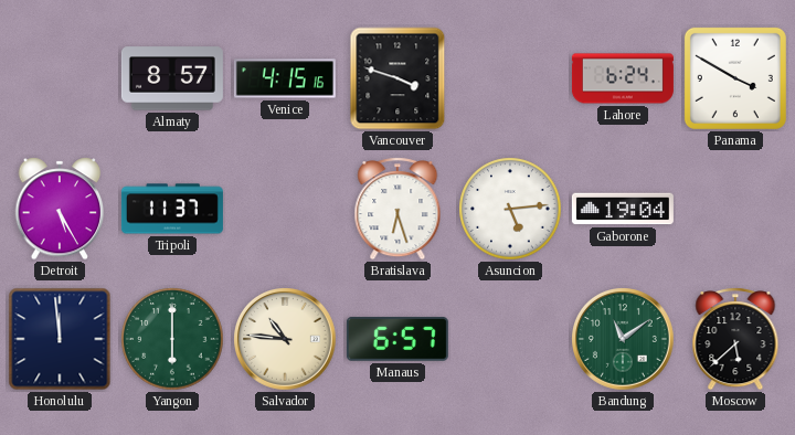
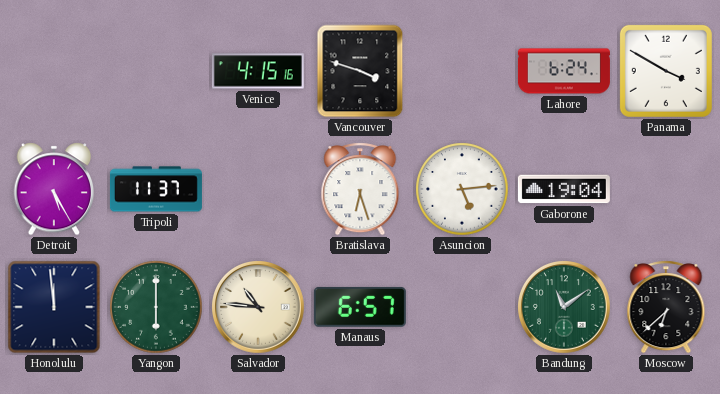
Almaty: 8:57 -> none (172, 78)
Moscow: 5:38 -> 6:38 (666, 307)
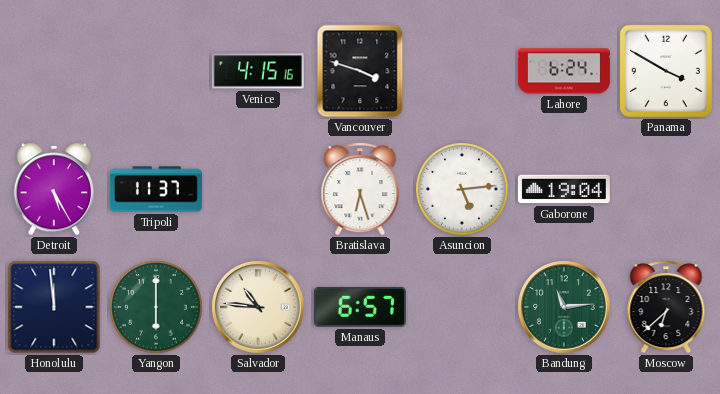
Bandung: 11:09 -> 11:14 (565, 308)
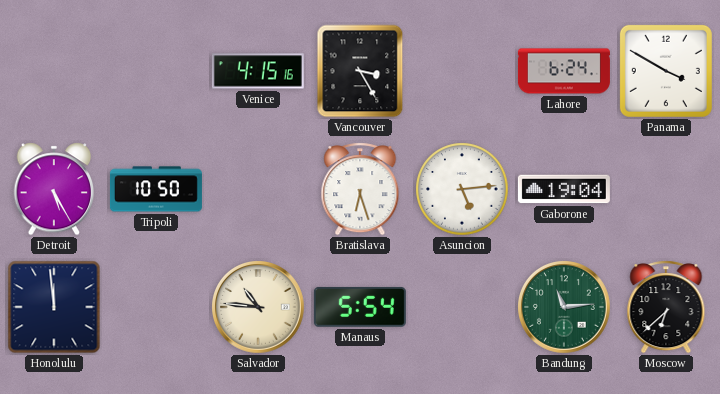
Vancouver: 3:48 -> 3:25 (360, 71)
Tripoli: 11:37 -> 10:50 (156, 189)
Yangon: 6:00 -> none (156, 307)
Manaus: 6:57 -> 5:54 (360, 307)
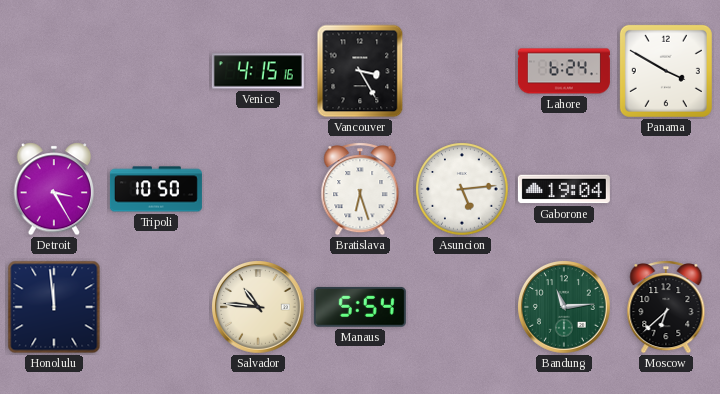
Detroit: 5:25 -> 3:25 (54, 189)
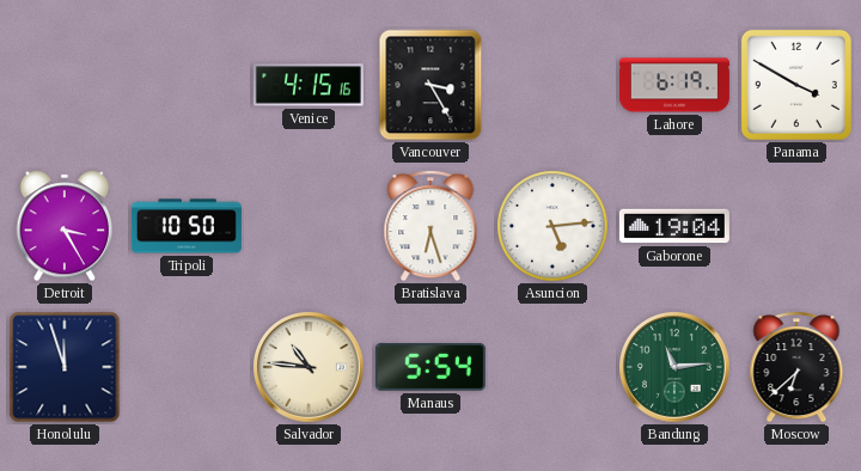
Lahore: 6:24 -> 6:19 (674, 85)
Honolulu: 11:59 -> 11:57 (65, 367)
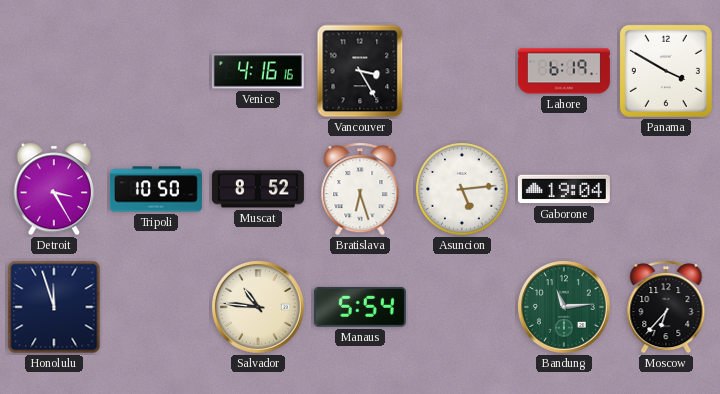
Venice: 4:15 -> 4:16 (258, 71)
Muscat: none -> 8:52 (258, 189)
Moscow: 6:38 -> 6:37 (666, 307)
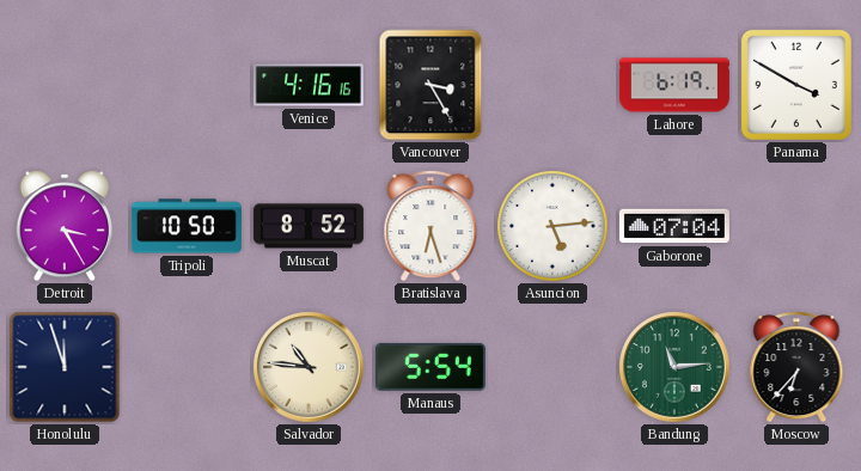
Gaborone: 19:04 -> 07:04 (674, 226)
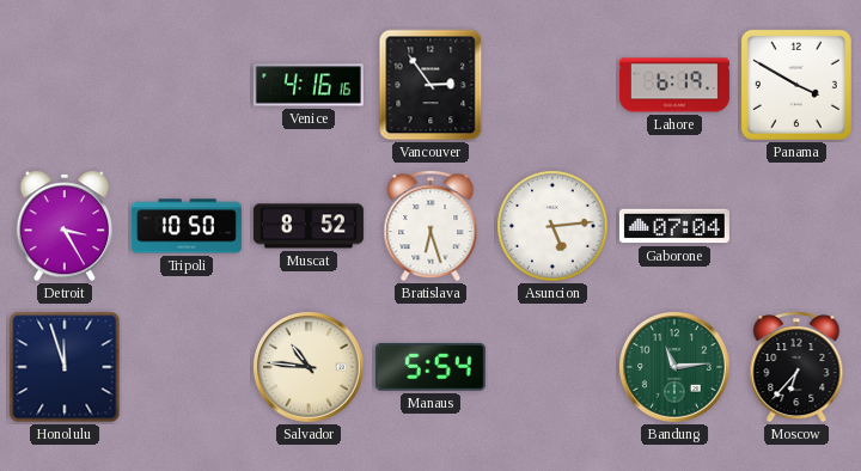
Vancouver: 3:25 -> 2:54 (430, 85)
